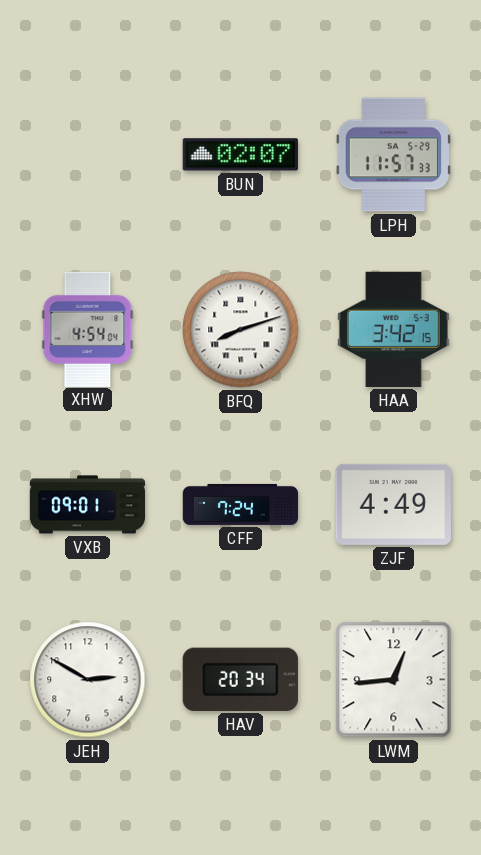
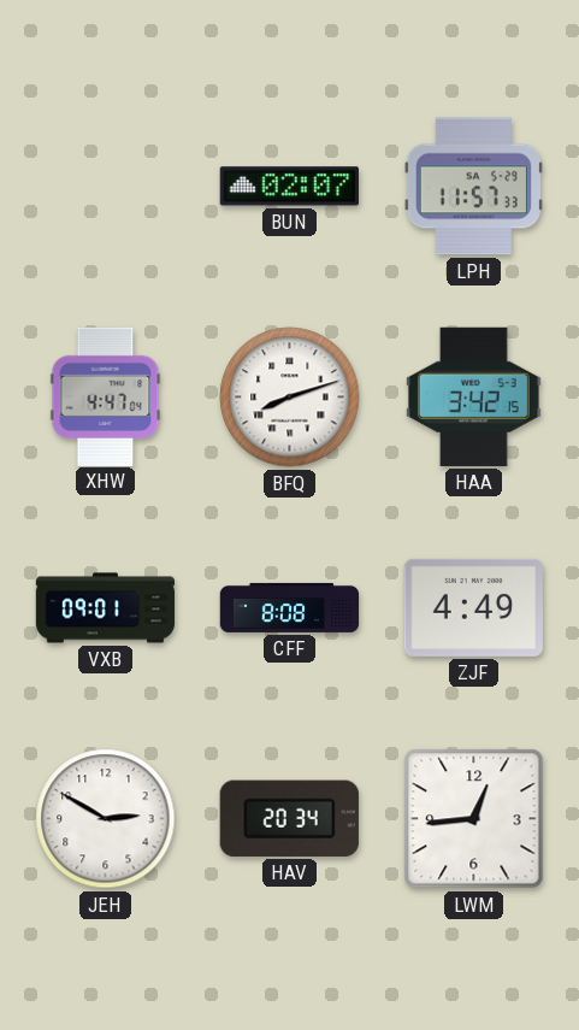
XHW: 4:54 -> 4:47 (106, 396)
CFF: 7:24 -> 8:08 (290, 607)
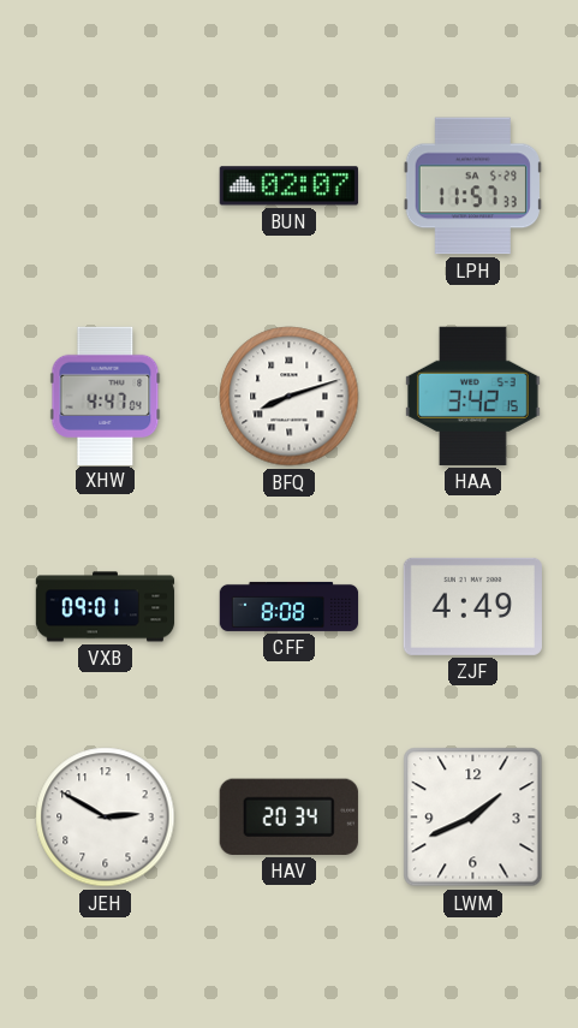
LWM: 12:44 -> 1:41 (473, 818)
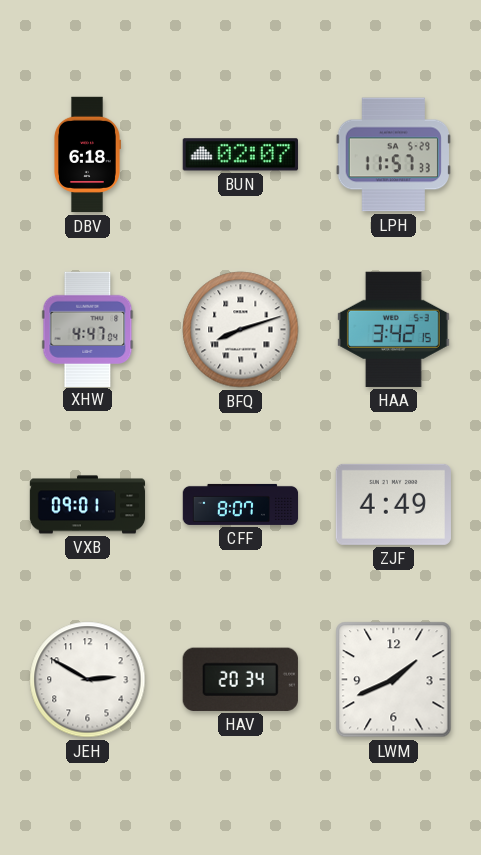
DBV: none -> 6:18 (87, 155)
CFF: 8:08 -> 8:07 (241, 504)
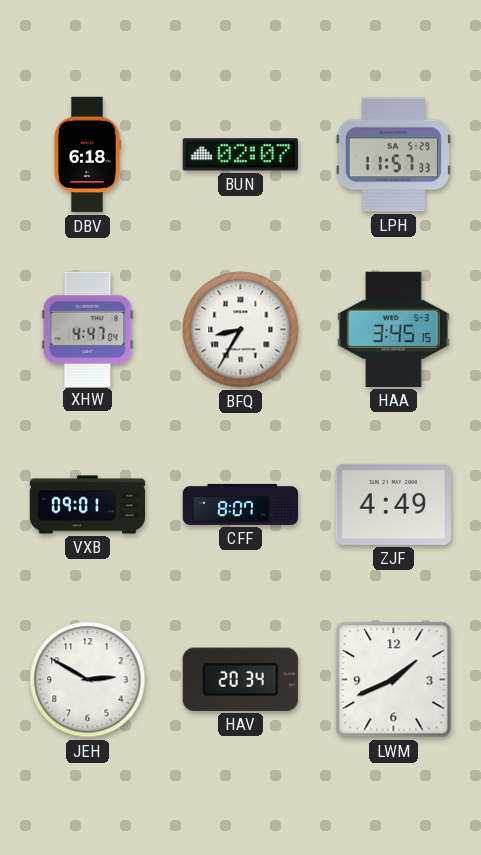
BFQ: 8:12 -> 8:35 (241, 330)
HAA: 3:42 -> 3:45 (393, 329)
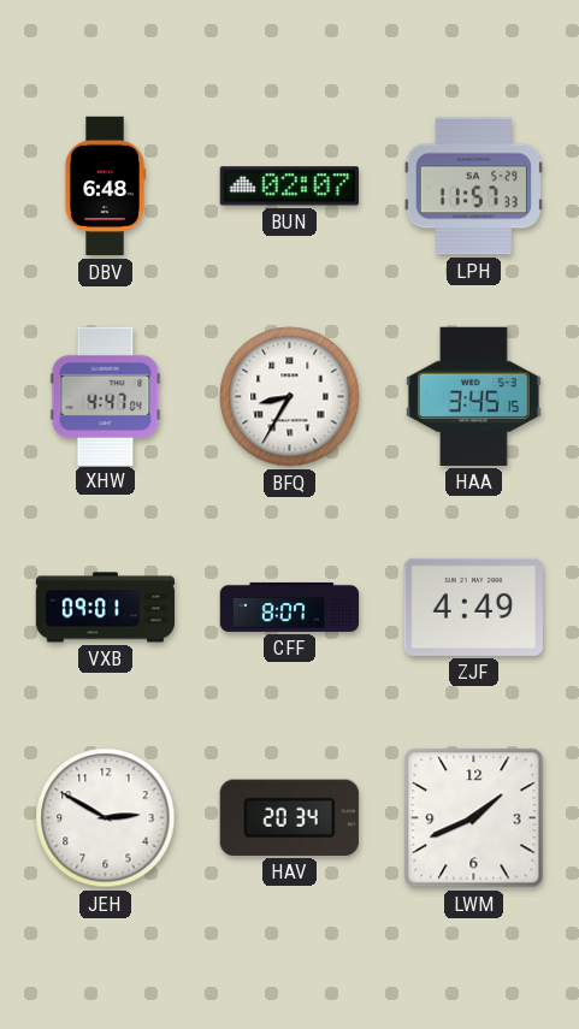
DBV: 6:18 -> 6:48 (105, 187)
